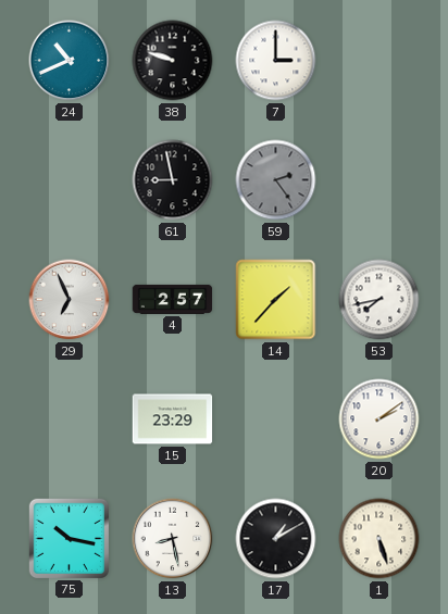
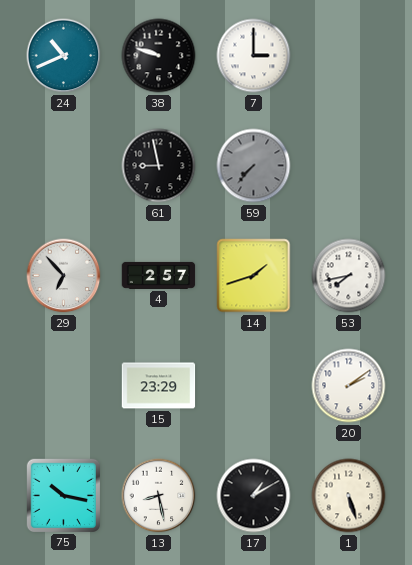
59: 2:24 -> 7:37 (254, 166)
29: 6:56 -> 6:53 (64, 276)
14: 1:37 -> 1:42 (254, 276)
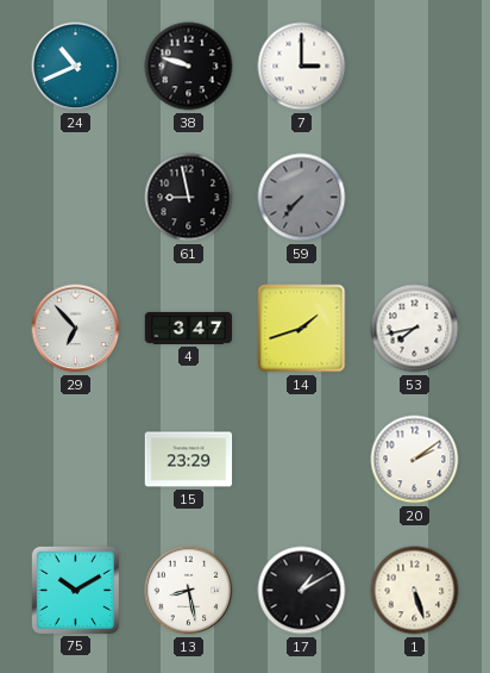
4: 2:57 -> 3:47 (189, 328)
75: 10:17 -> 10:10 (75, 590)
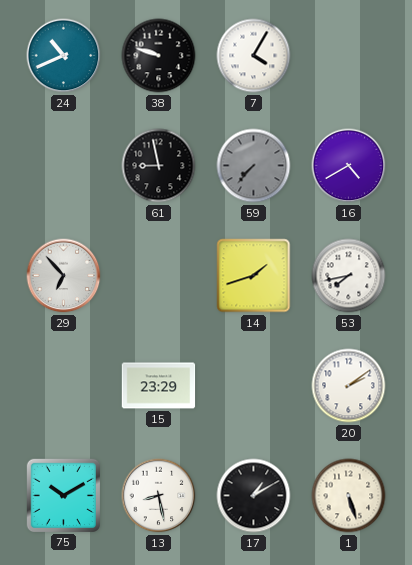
7: 3:00 -> 4:05 (254, 56)
16: none -> 4:40 (349, 166)
4: 3:47 -> none (189, 328)
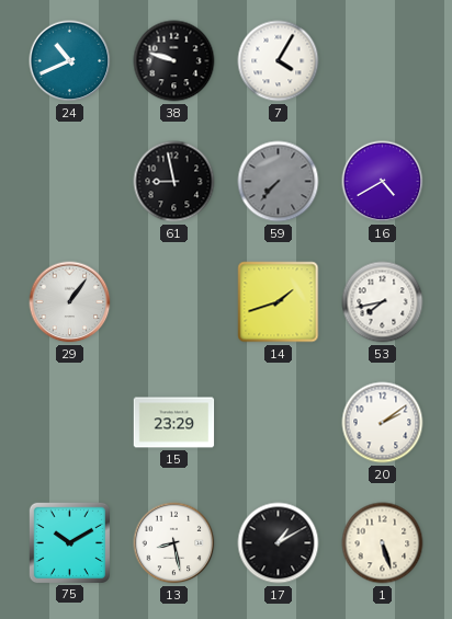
29: 6:53 -> 1:06 (70, 302)
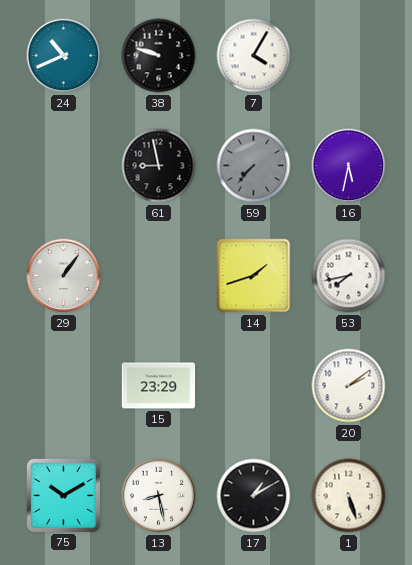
16: 4:40 -> 5:32 (349, 166)
